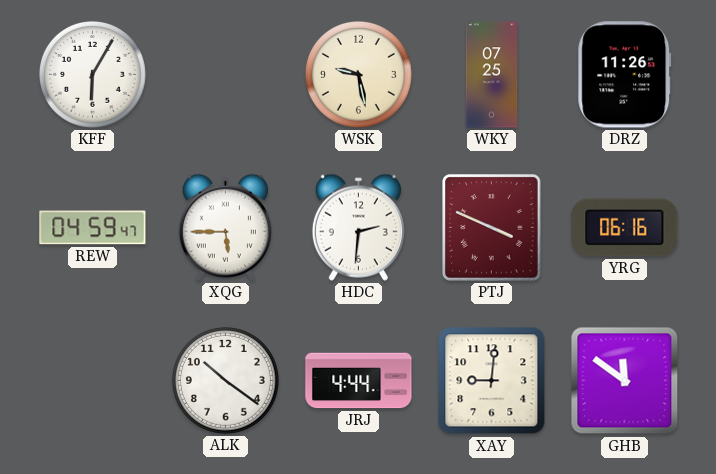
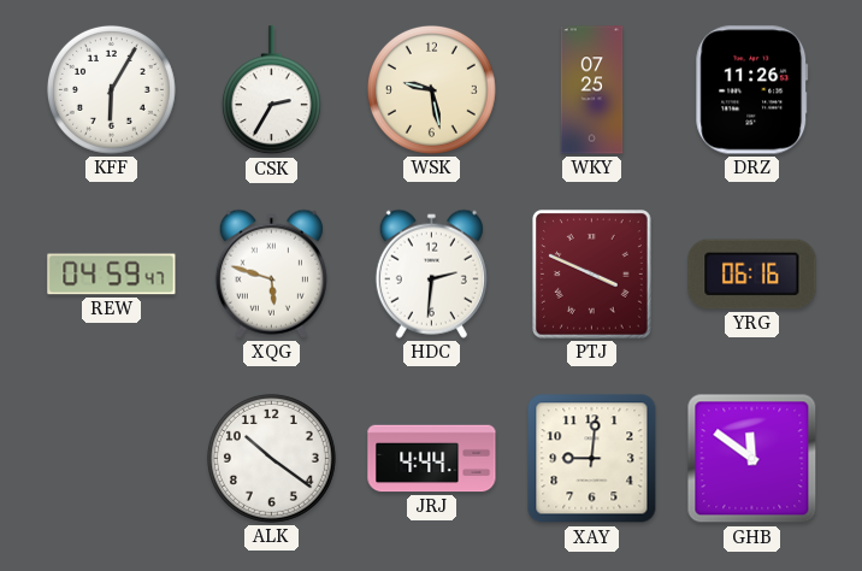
CSK: none -> 2:35 (271, 90)
XQG: 5:45 -> 5:48 (271, 273)
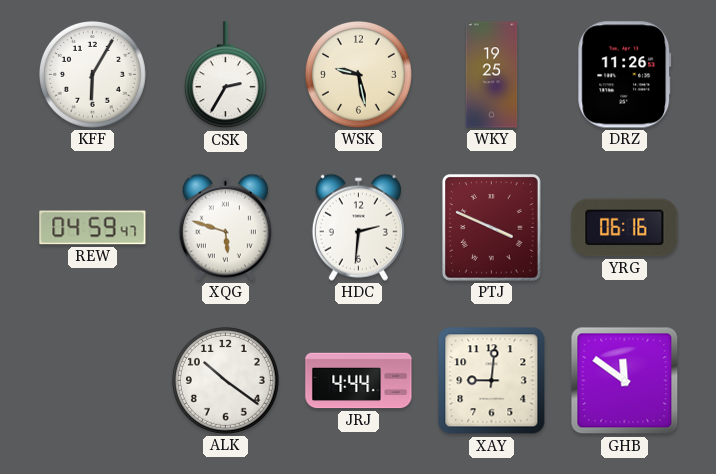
WKY: 07:25 -> 19:25 (492, 75)
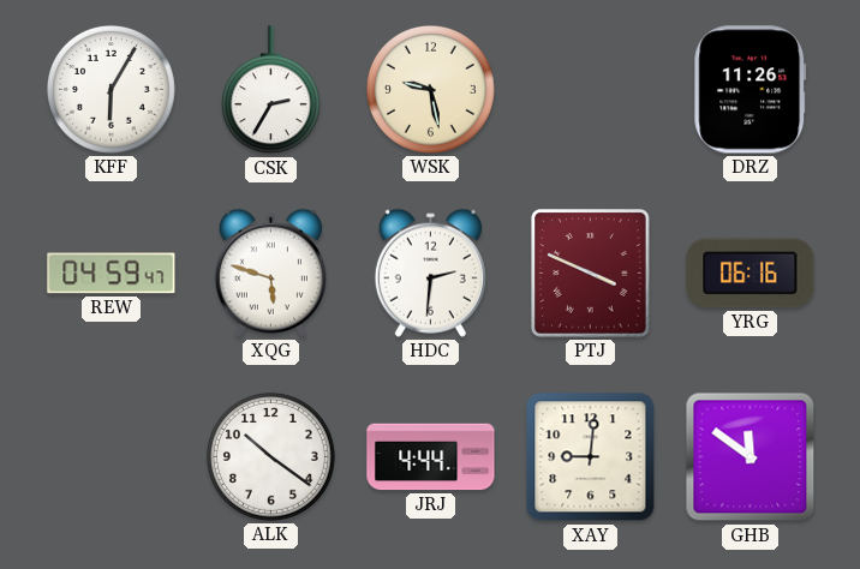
WKY: 19:25 -> none (492, 75)
